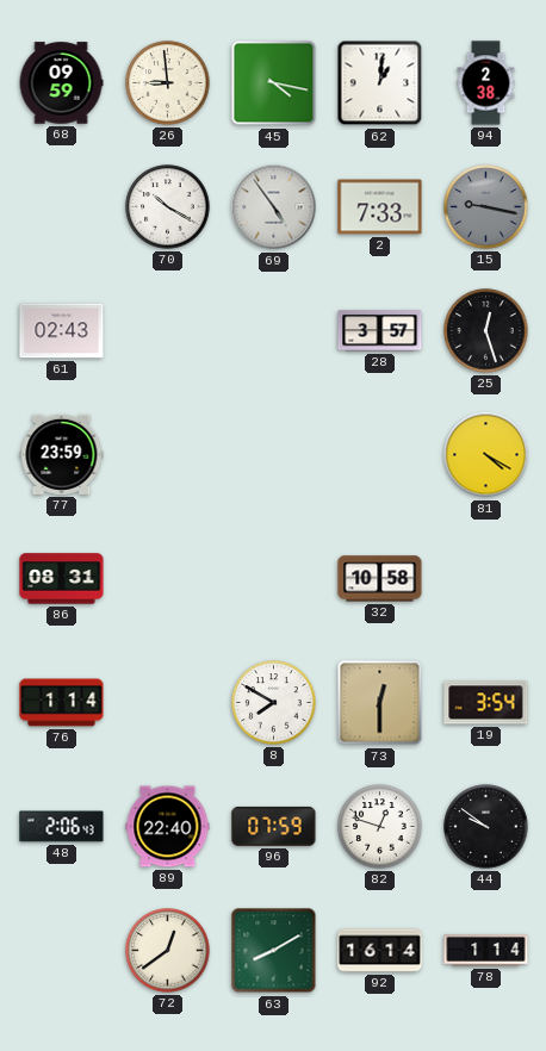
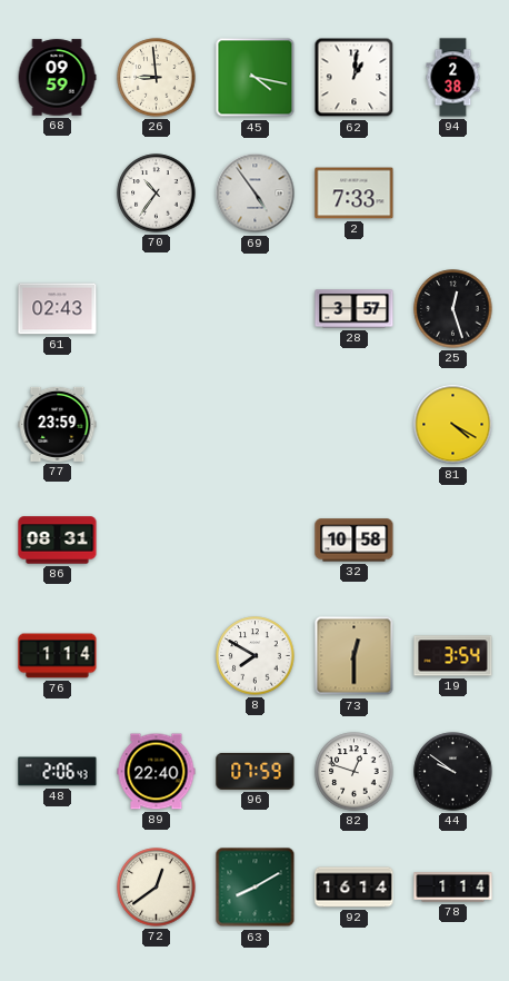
70: 10:20 -> 10:36 (157, 194)
15: 9:17 -> none (486, 207)
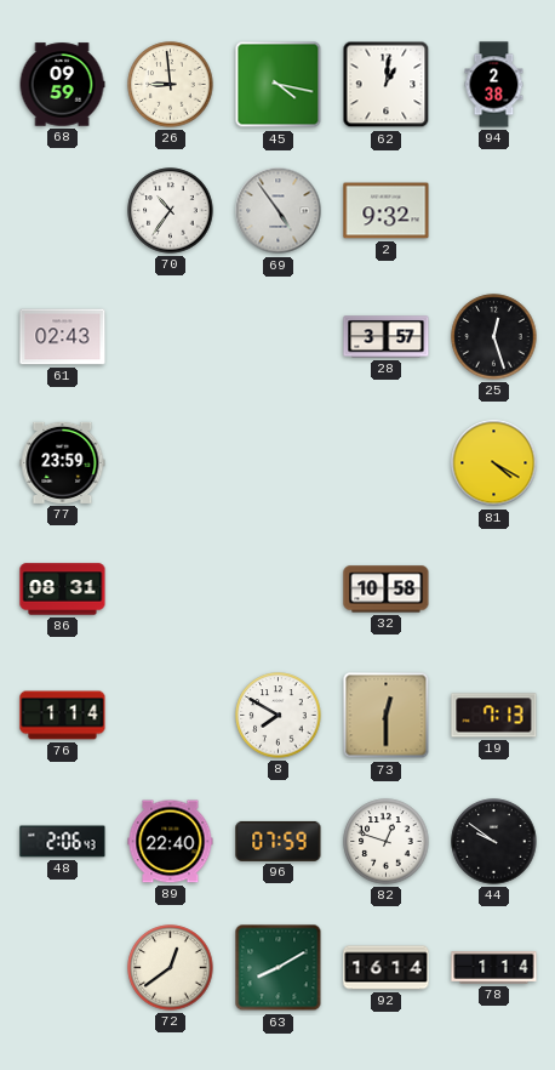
2: 7:33 -> 9:32 (387, 211)
19: 3:54 -> 7:13 (494, 716)
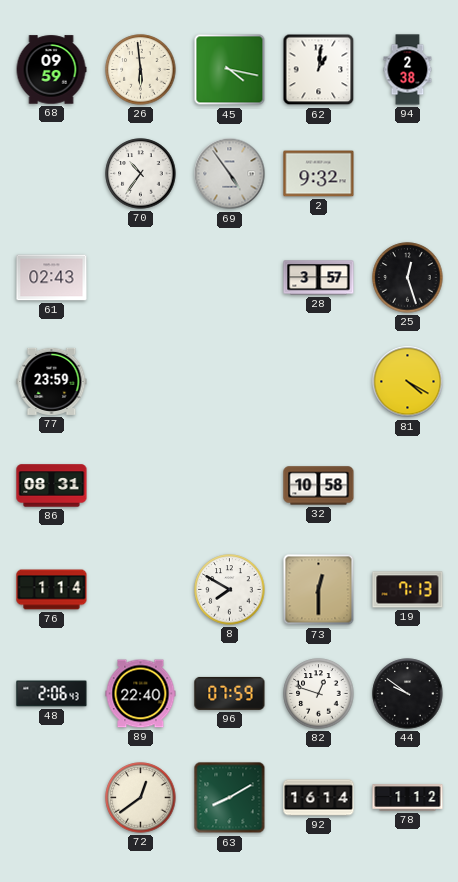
26: 8:59 -> 5:59 (141, 70)
78: 1:14 -> 1:12 (408, 798)
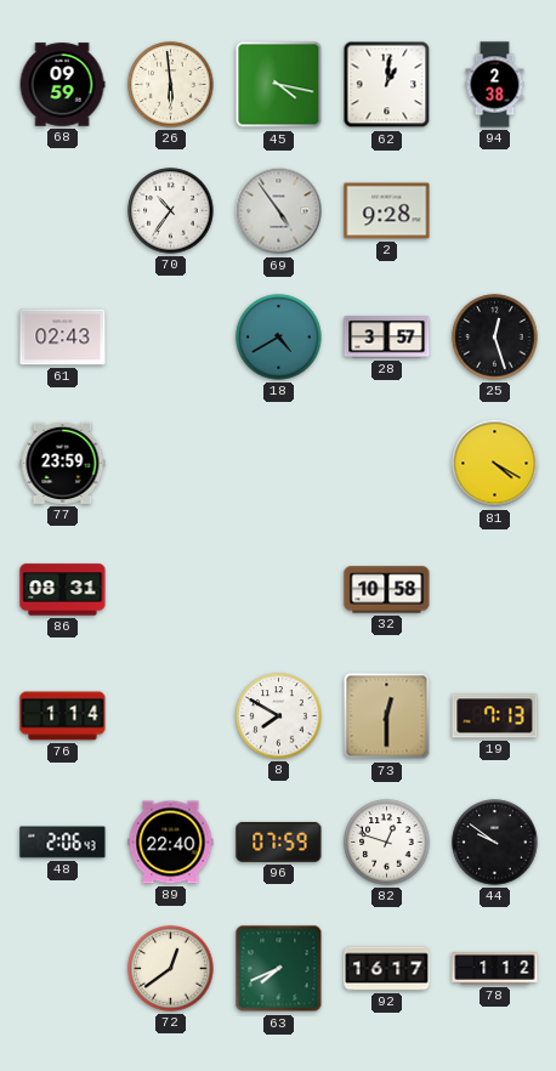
2: 9:32 -> 9:28 (387, 211)
18: none -> 4:40 (279, 338)
63: 8:10 -> 7:41 (279, 969)
92: 16:14 -> 16:17 (387, 969)
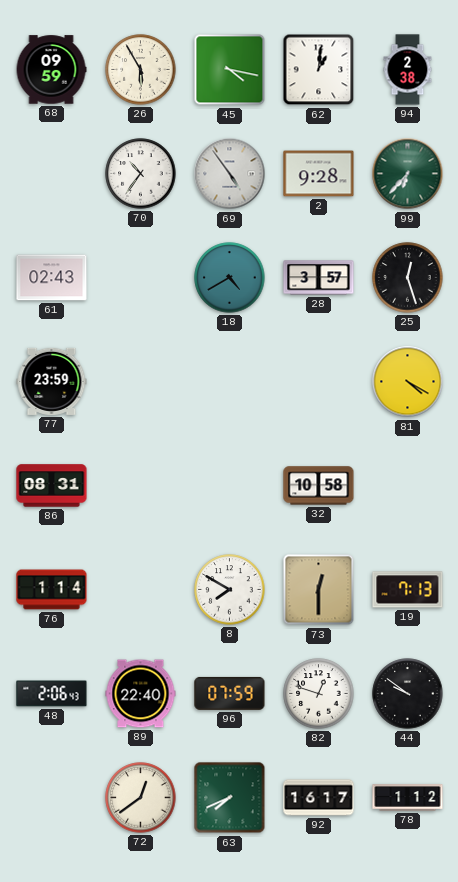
26: 5:59 -> 5:55 (141, 70)
99: none -> 6:37 (408, 174)
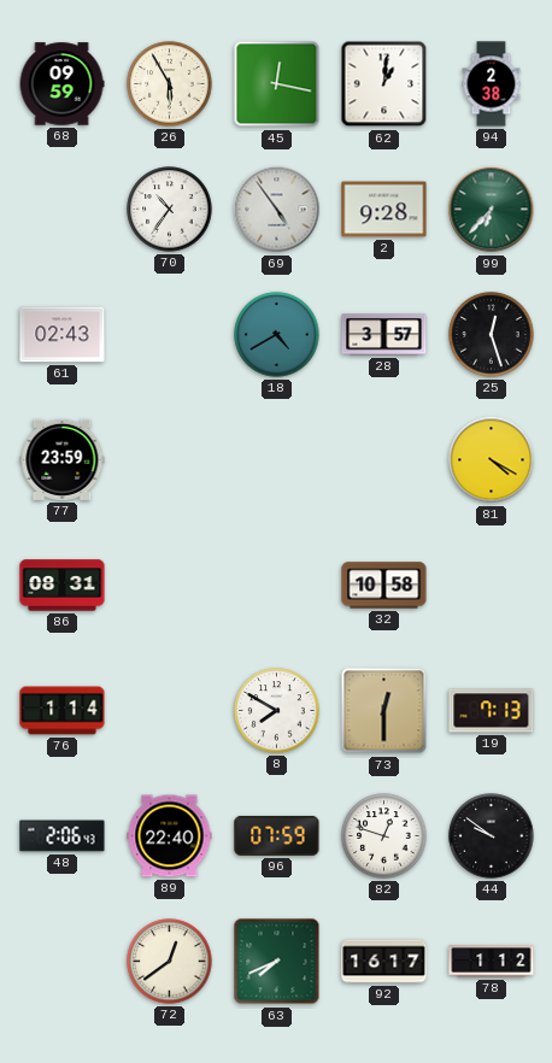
45: 4:17 -> 12:17 (277, 84)
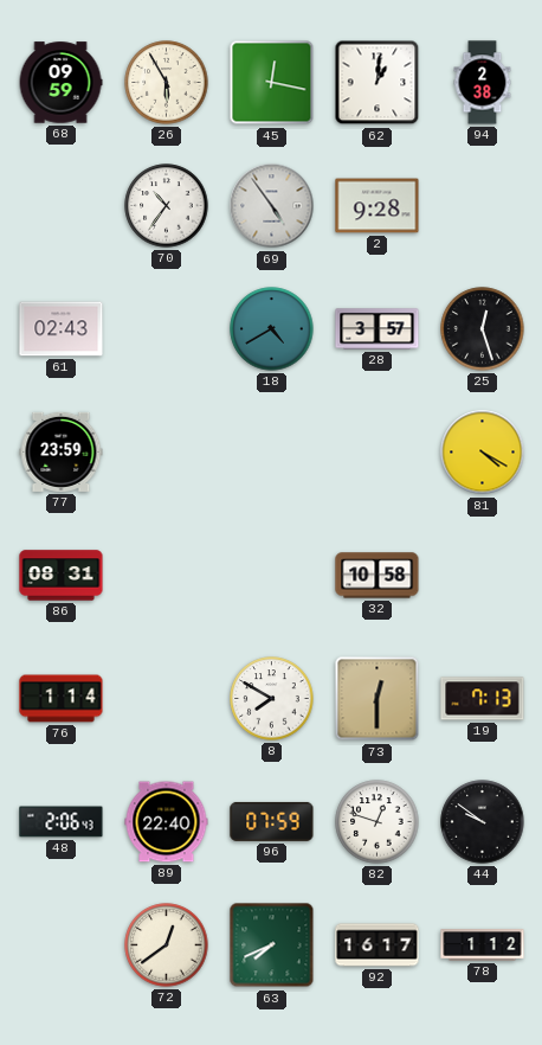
99: 6:37 -> none (492, 210)
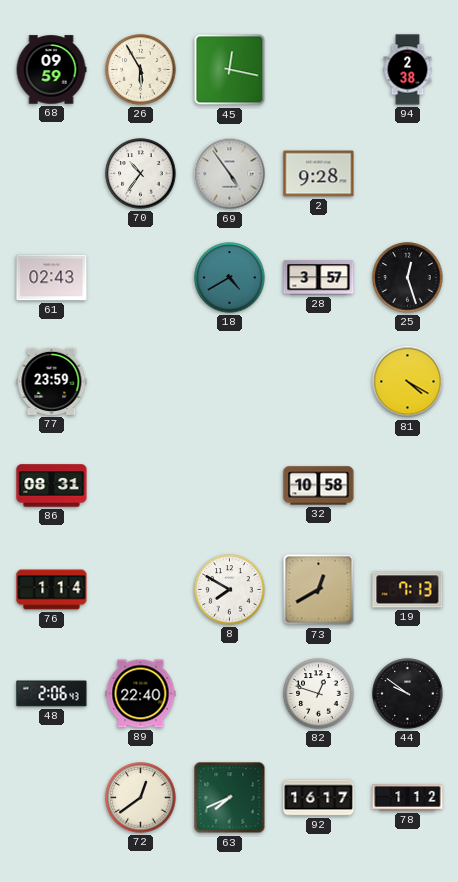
62: 1:01 -> none (378, 83)
73: 12:30 -> 12:40 (319, 590)
96: 07:59 -> none (272, 821)
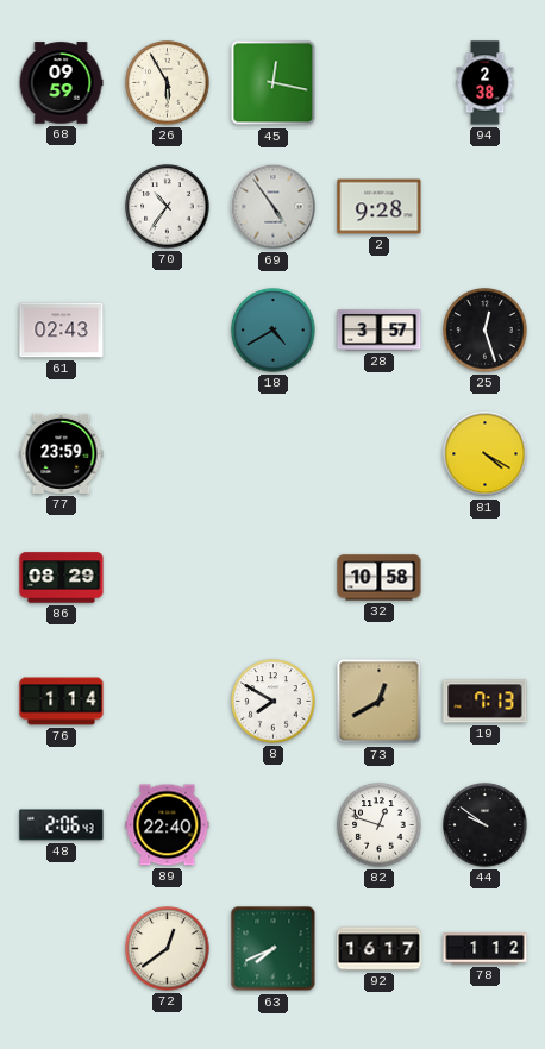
86: 08:31 -> 08:29 (62, 578)
